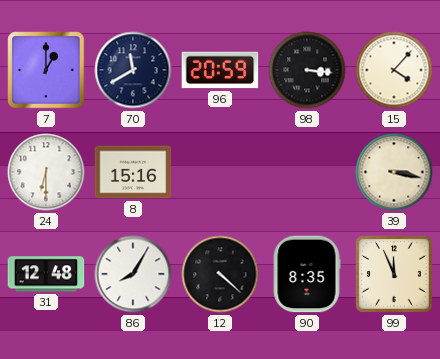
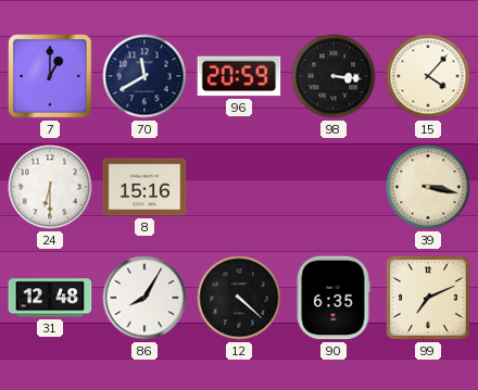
90: 8:35 -> 6:35 (334, 298)
99: 11:56 -> 7:11 (428, 298)
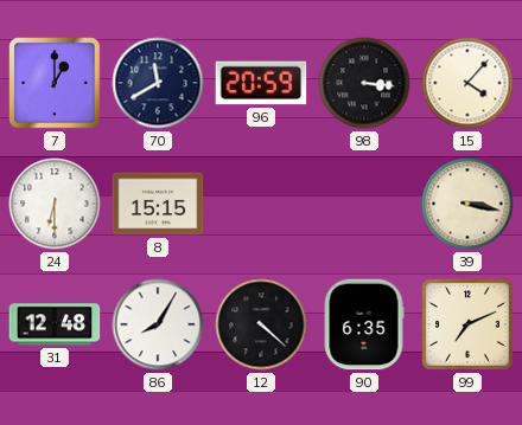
8: 15:16 -> 15:15 (158, 204)
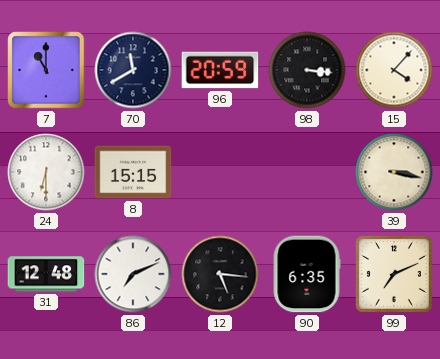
7: 1:00 -> 11:00 (46, 70)
86: 8:05 -> 7:11 (133, 274)
12: 4:22 -> 5:16 (220, 274)
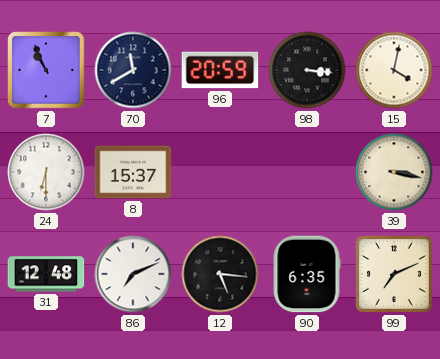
7: 11:00 -> 10:56 (46, 70)
15: 4:07 -> 4:02 (394, 70)
8: 15:15 -> 15:37 (133, 172)
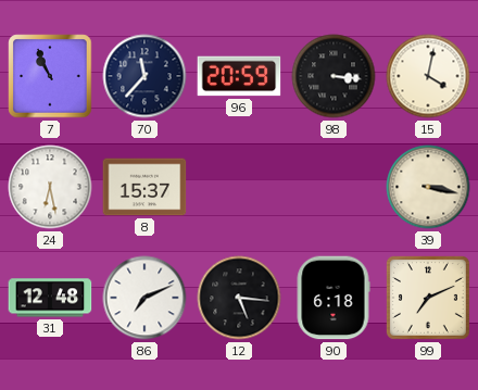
70: 11:40 -> 11:37 (144, 76)
24: 6:30 -> 6:28 (50, 187)
90: 6:35 -> 6:18 (334, 298)
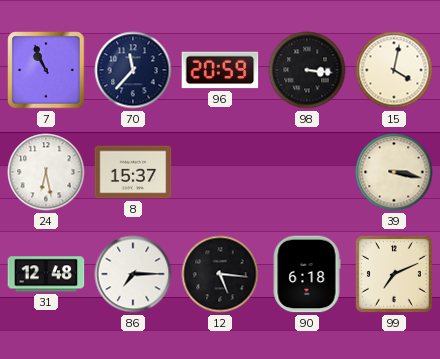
86: 7:11 -> 7:15 (133, 274)
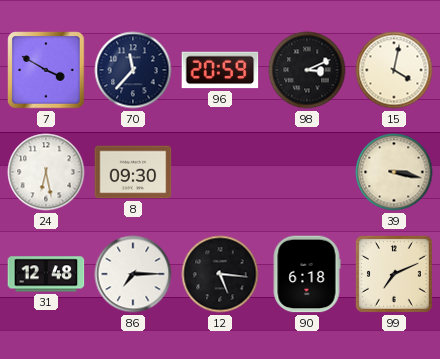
7: 10:56 -> 3:50 (46, 70)
98: 3:16 -> 3:11 (307, 70)
8: 15:37 -> 09:30 (133, 172)
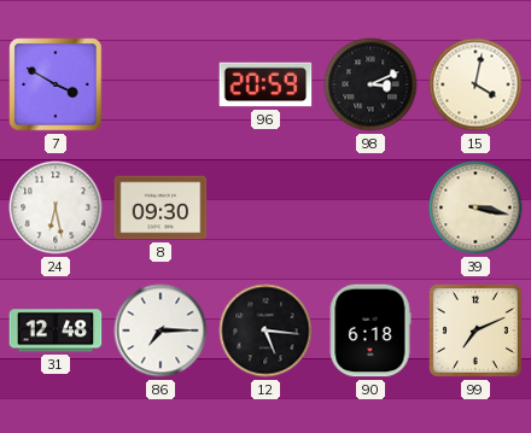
70: 11:37 -> none (133, 70)
